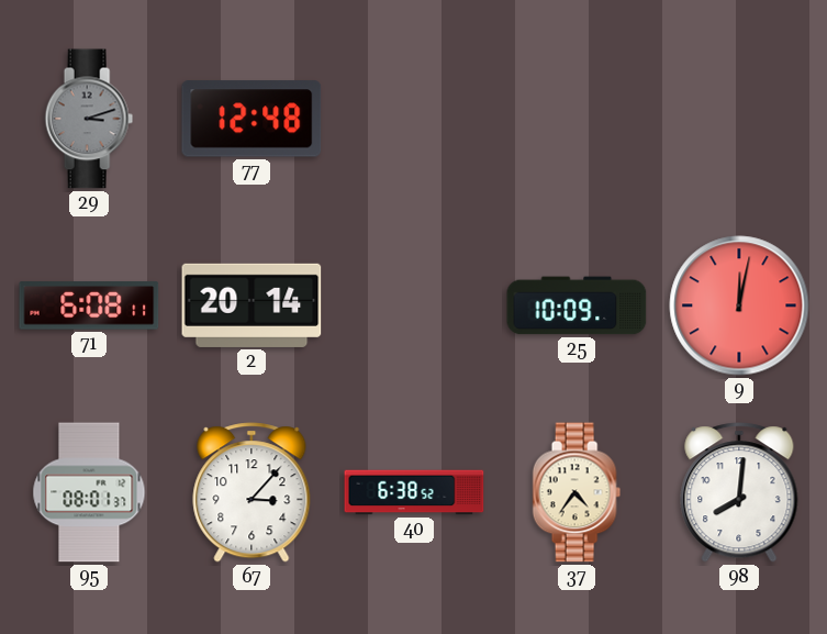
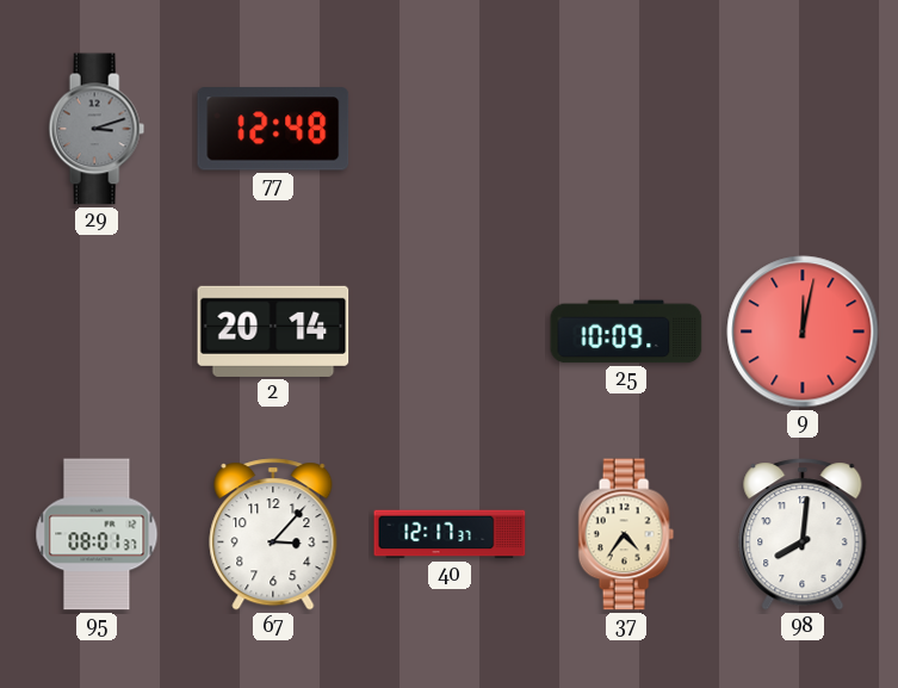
71: 6:08 -> none (89, 305)
40: 6:38 -> 12:17 (450, 534)
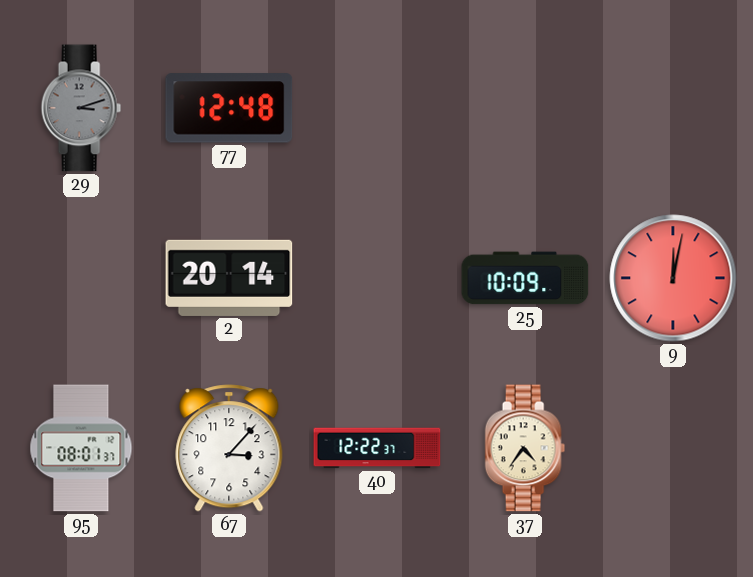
40: 12:17 -> 12:22 (377, 448)
98: 8:01 -> none (803, 534)
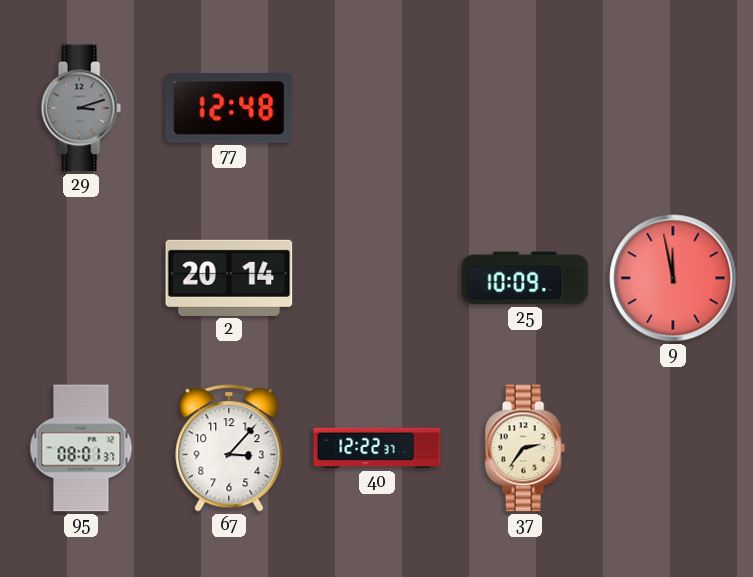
9: 12:02 -> 11:58 (673, 278)
37: 4:36 -> 2:36 (525, 448)
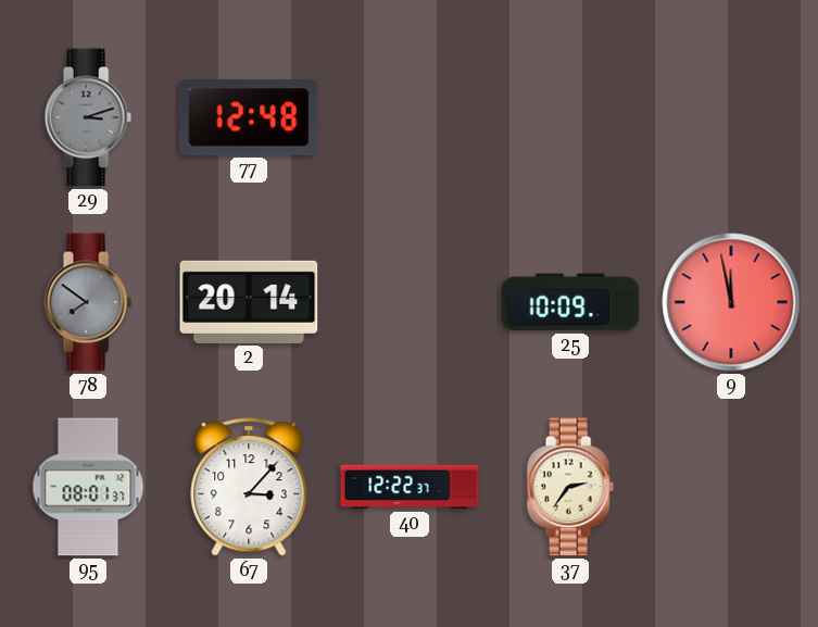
78: none -> 7:51 (88, 302)
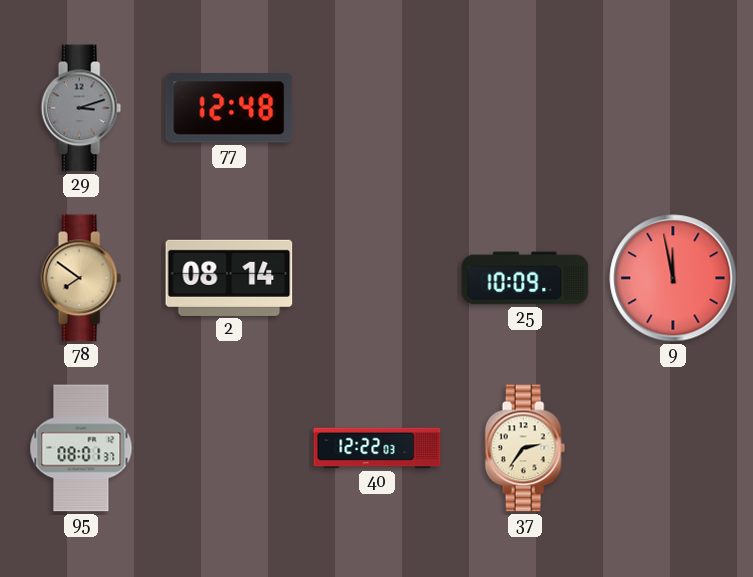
78 dial: grey -> champagne (81, 278)
2: 20:14 -> 08:14 (229, 278)
67: 3:07 -> none (249, 487)
40: 12:22:37 -> 12:22:03 (377, 448)
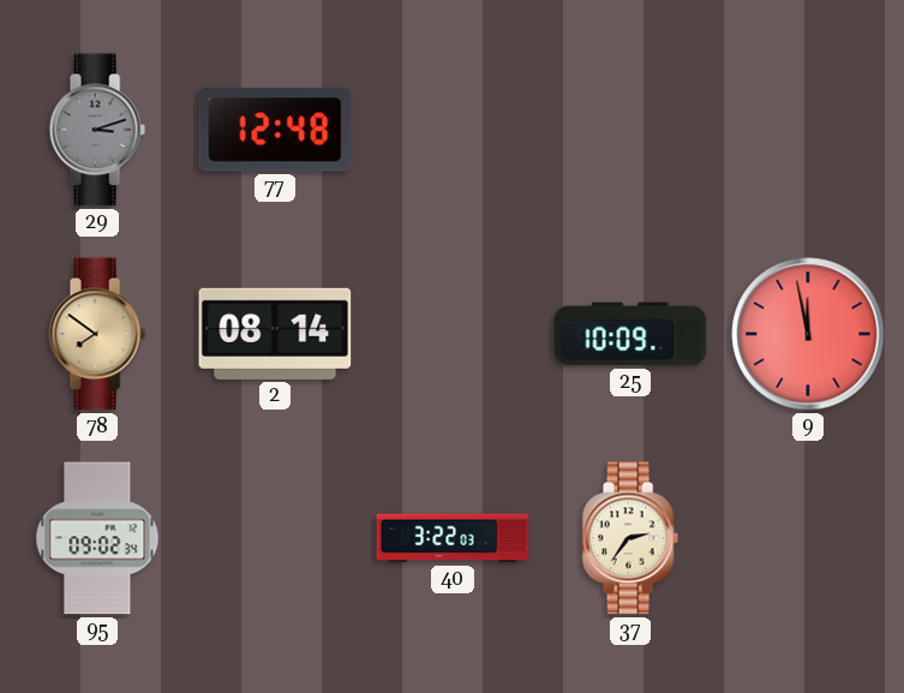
95: 08:01 -> 09:02 (97, 538)
40: 12:22 -> 3:22 (453, 538)
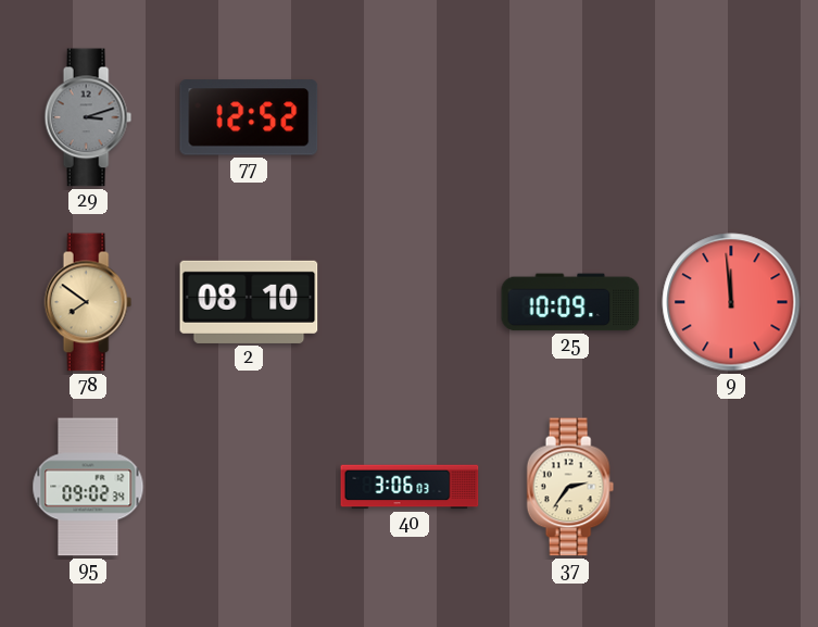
77: 12:48 -> 12:52 (249, 117)
2: 08:14 -> 08:10 (249, 302)
9: 11:58 -> 11:59 (731, 302)
40: 3:22 -> 3:06 (410, 487)
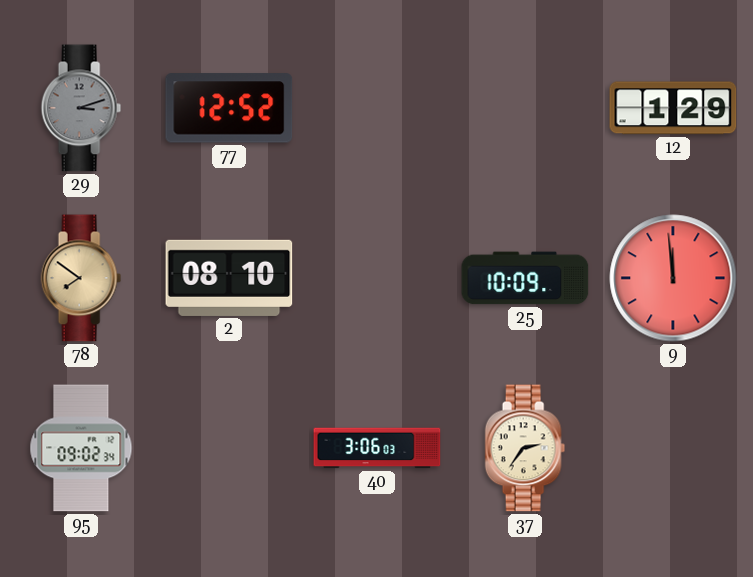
12: none -> 1:29 (673, 108)
